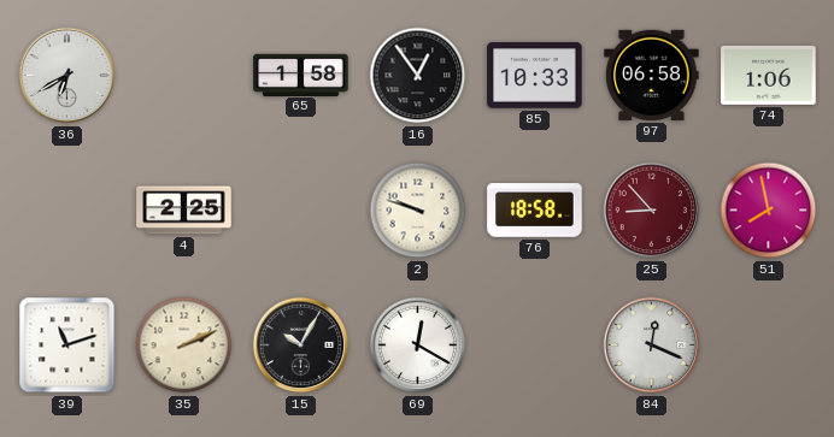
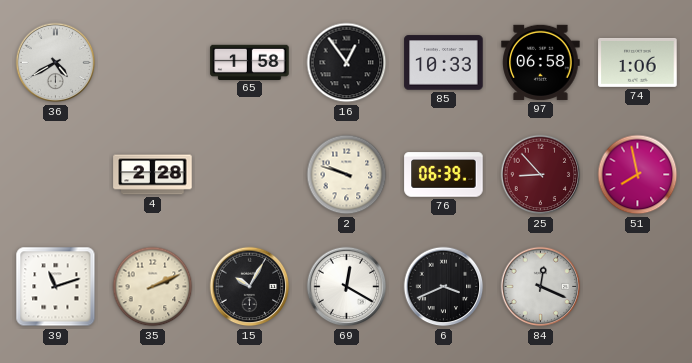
36: 6:40 -> 4:40 (56, 63)
4: 2:25 -> 2:28 (153, 175)
76: 18:58 -> 06:39 (444, 175)
6: none -> 3:41 (444, 287)
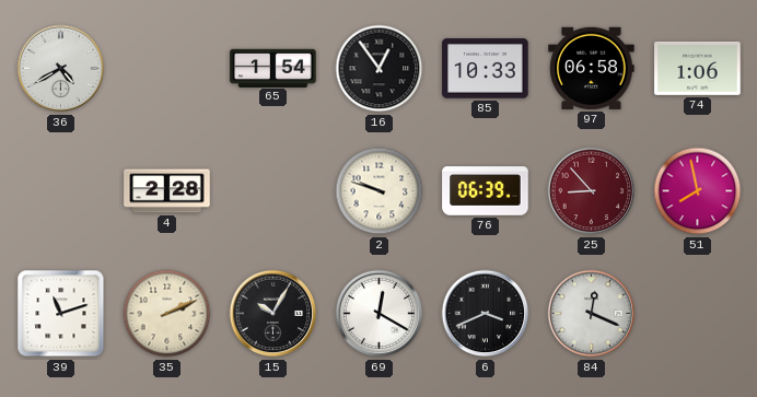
65: 1:58 -> 1:54 (273, 68)
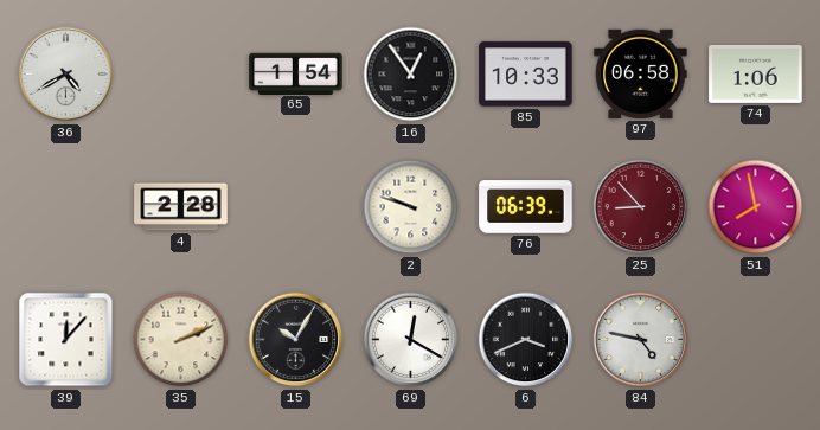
39: 11:12 -> 12:07 (66, 340)
84: 12:19 -> 4:47 (641, 340)
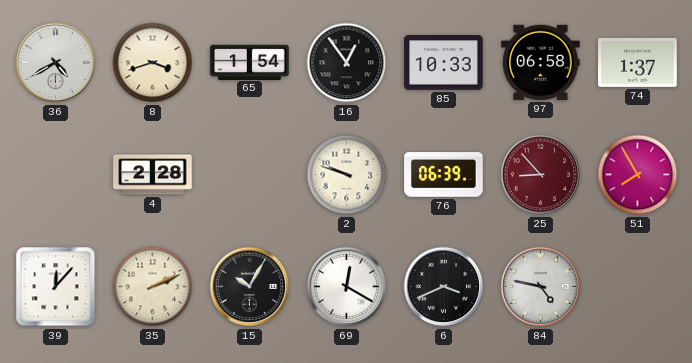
8: none -> 3:42 (153, 63)
74: 1:06 -> 1:37 (638, 62)
51: 7:58 -> 7:55 (638, 175)
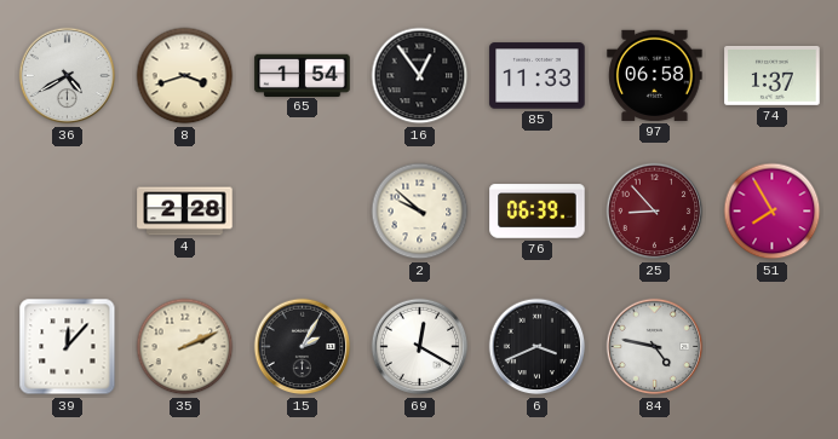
85: 10:33 -> 11:33 (538, 76)
2: 9:48 -> 9:52 (420, 212)
15: 10:05 -> 2:05 (303, 347)
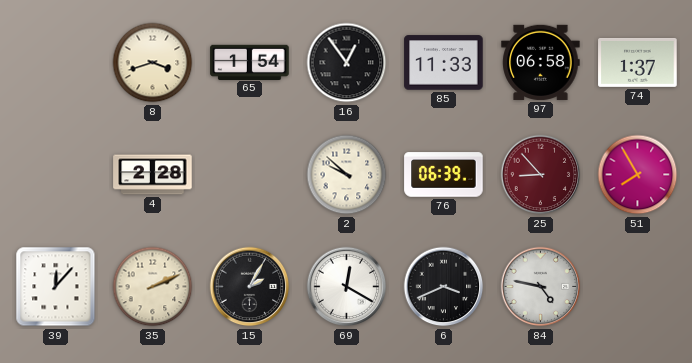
36: 4:40 -> none (68, 76)
